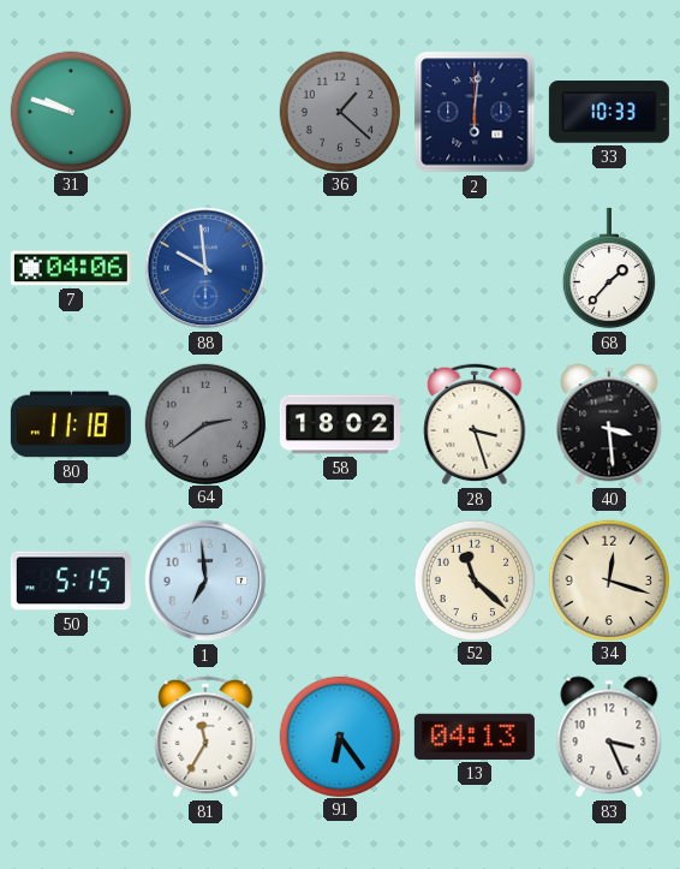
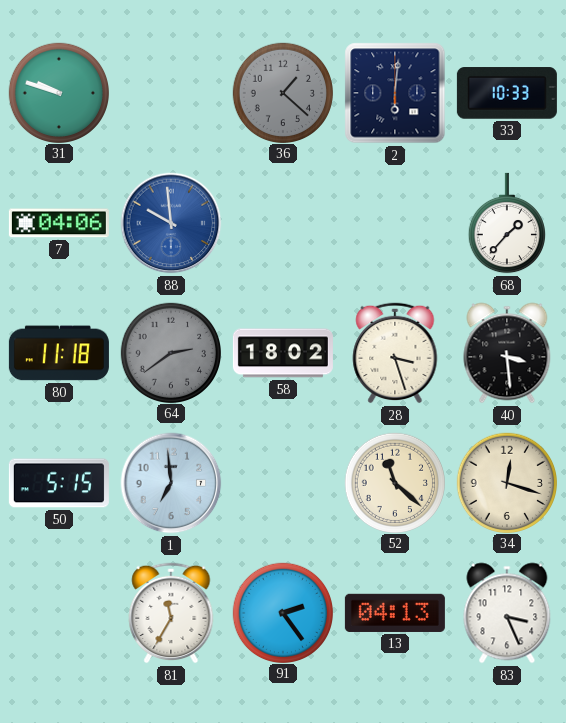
91: 6:24 -> 2:24 (282, 612)
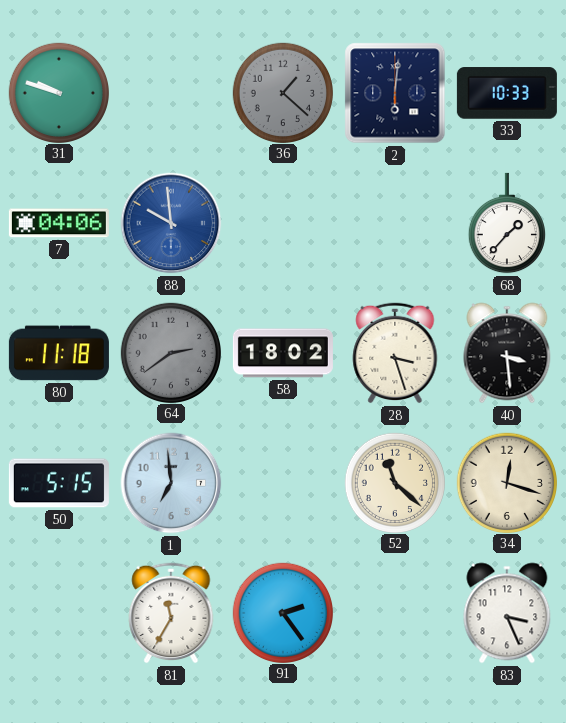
13: 04:13 -> none (395, 613)
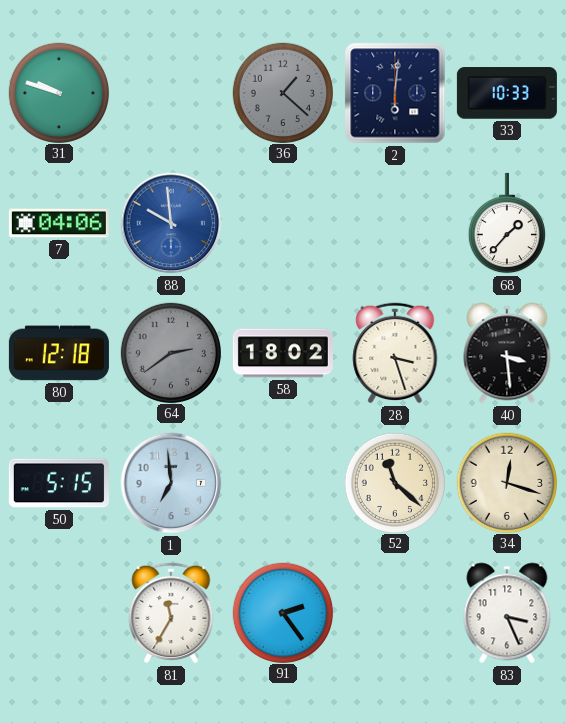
80: 11:18 -> 12:18 (59, 353)
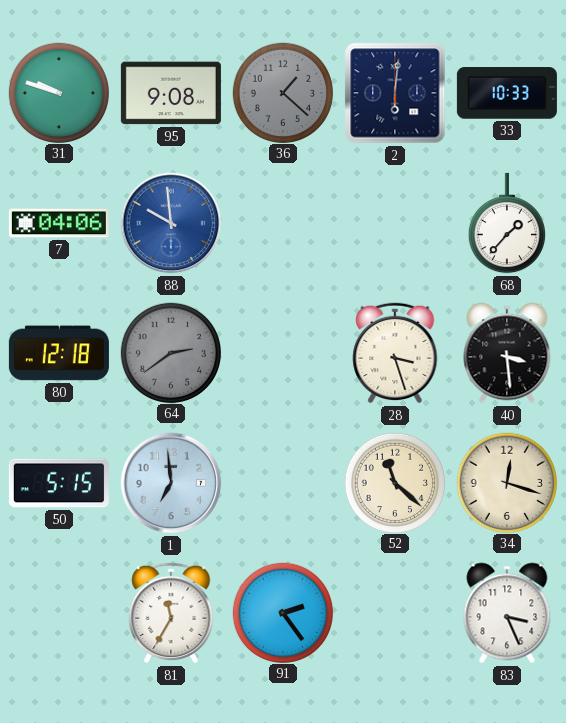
95: none -> 9:08 (171, 93)
58: 18:02 -> none (283, 353)
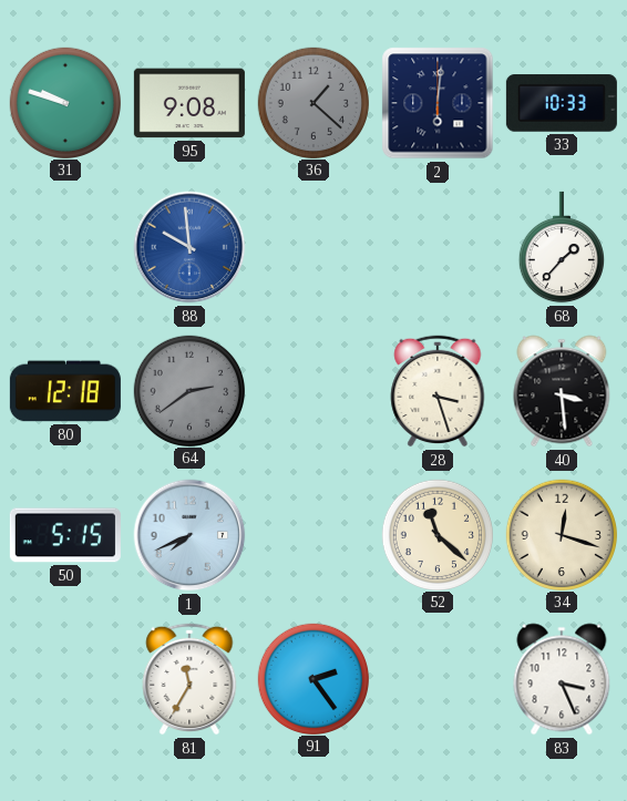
7: 04:06 -> none (59, 223)
1: 6:59 -> 7:41 (189, 535)
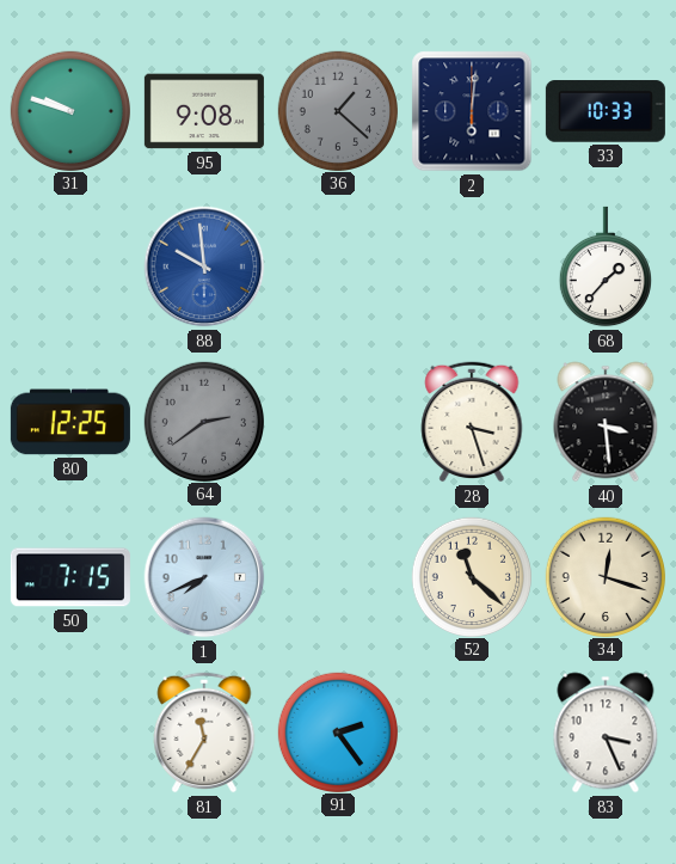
80: 12:18 -> 12:25 (70, 422)
50: 5:15 -> 7:15 (70, 577)
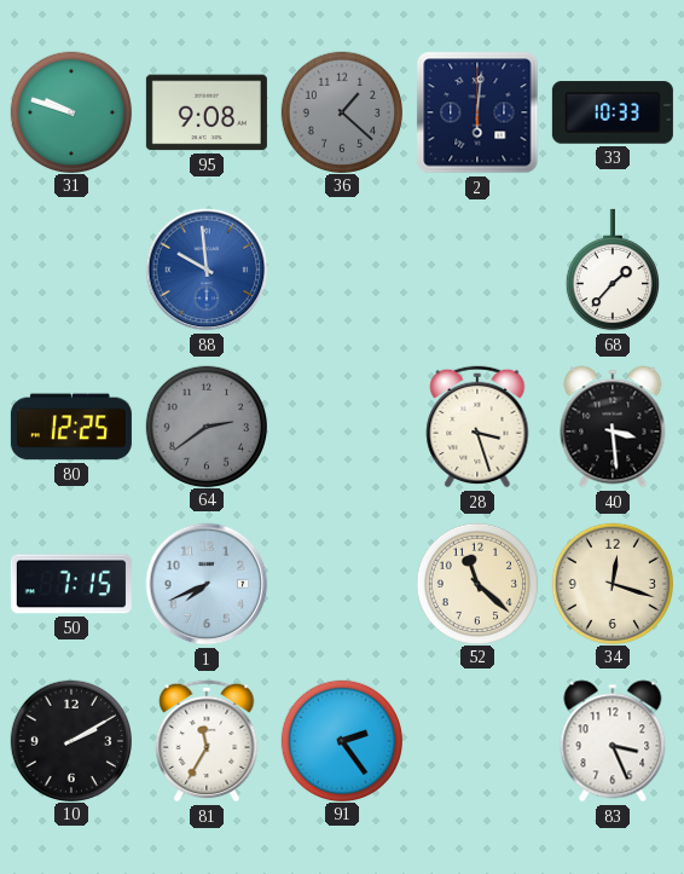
10: none -> 2:10 (70, 740)
